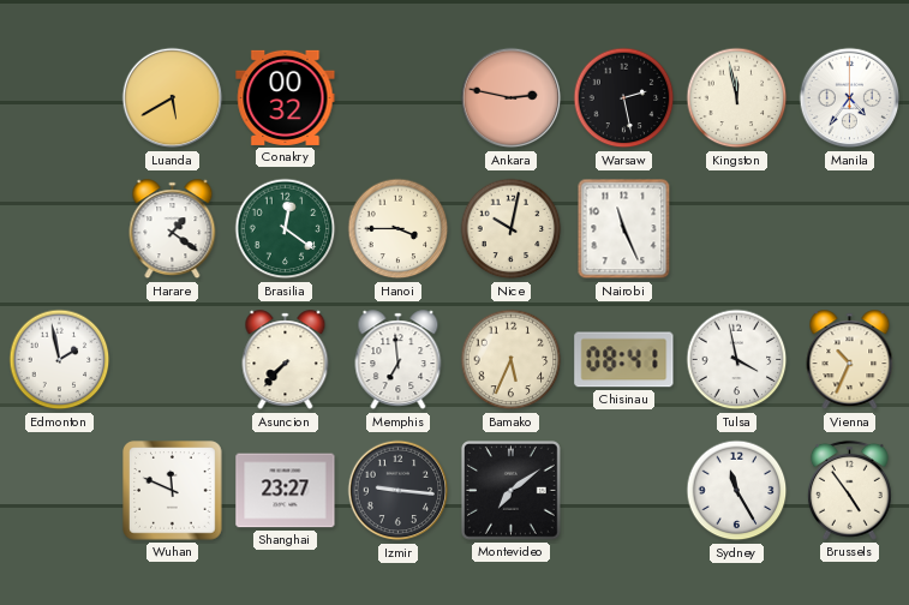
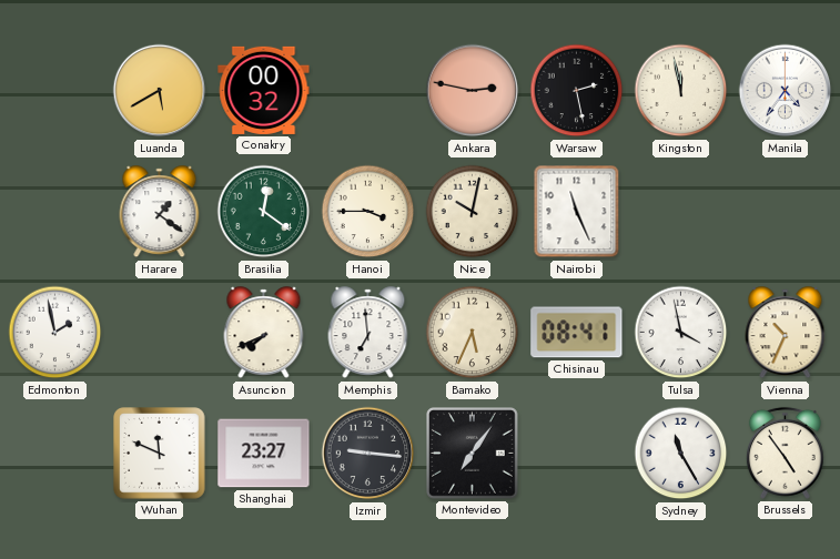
Asuncion: 7:37 -> 7:41 (264, 333)
Montevideo: 7:09 -> 7:06 (473, 454)
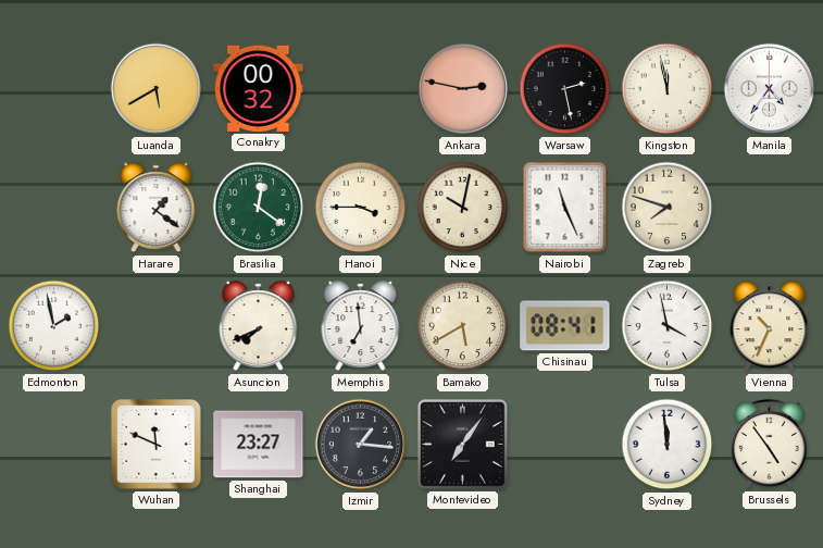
Zagreb: none -> 7:48 (668, 208)
Bamako: 5:34 -> 5:40 (463, 326)
Izmir: 9:16 -> 1:16 (361, 445)
Sydney: 11:25 -> 11:59 (668, 445)
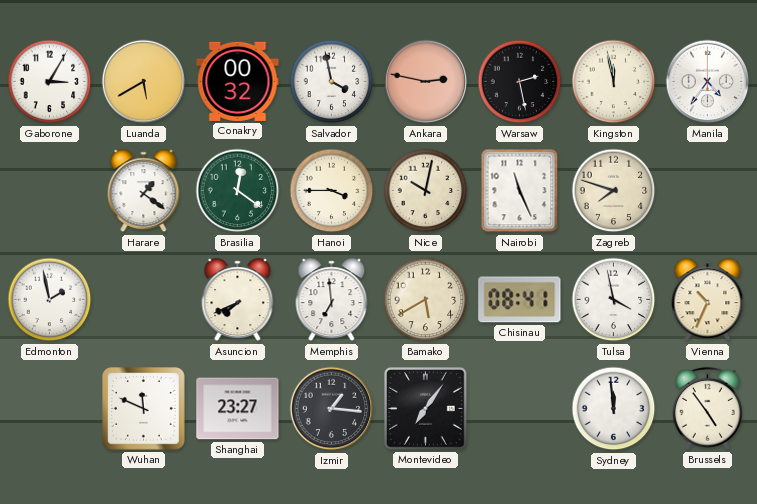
Gaborone: none -> 3:05 (50, 82)
Salvador: none -> 3:58 (332, 82)
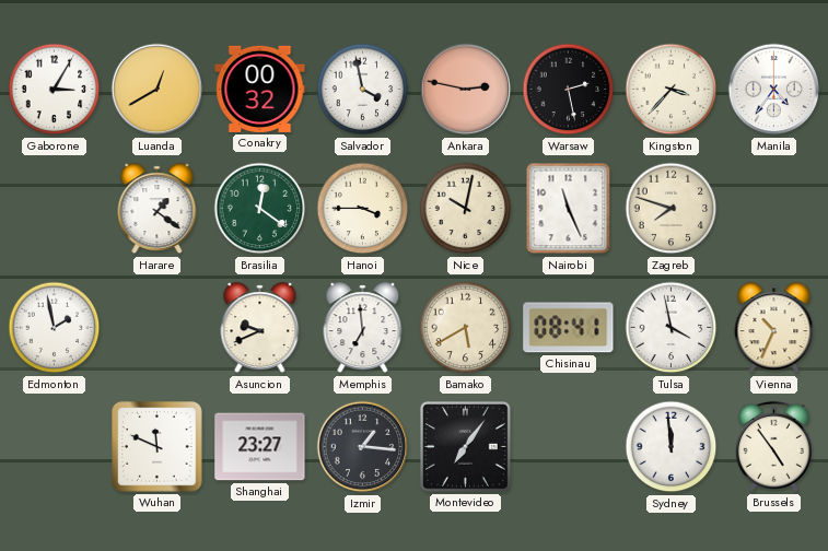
Luanda: 5:40 -> 12:40 (158, 90)
Kingston: 11:58 -> 3:37 (672, 90)
Asuncion: 7:41 -> 9:41 (260, 328)
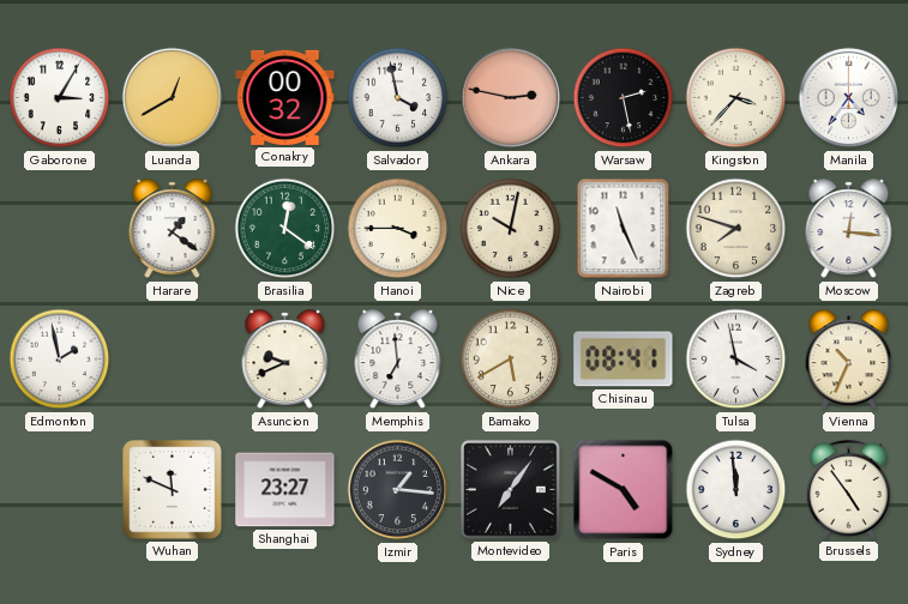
Moscow: none -> 12:16 (849, 229)
Paris: none -> 4:50 (624, 490)
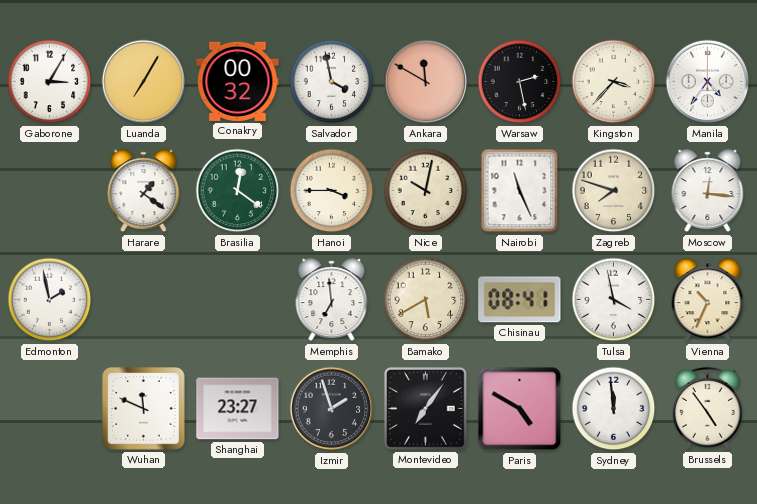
Luanda: 12:40 -> 7:05 (144, 82)
Ankara: 2:47 -> 11:50 (426, 82)
Asuncion: 9:41 -> none (285, 360)
Izmir: 1:16 -> 1:57 (332, 409)
